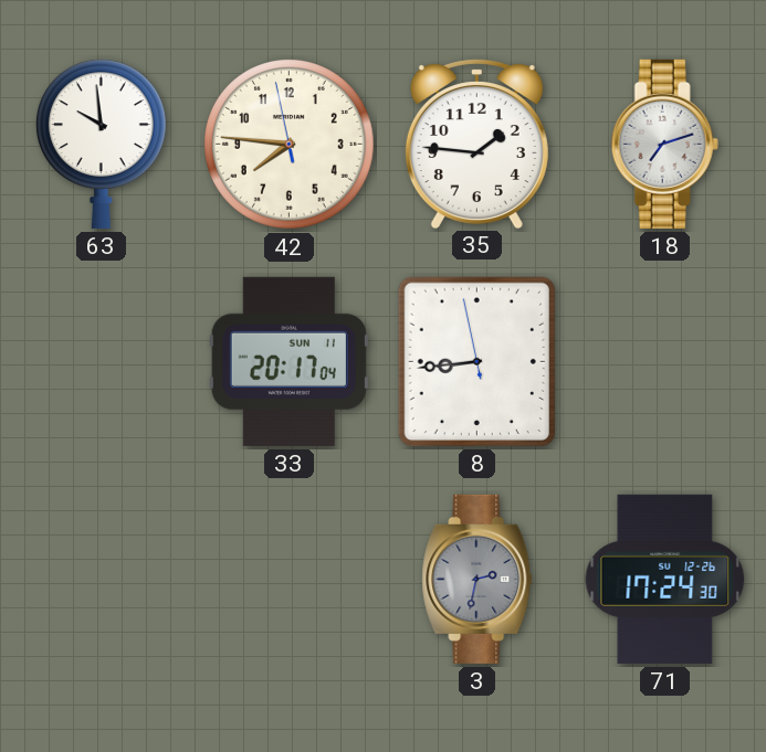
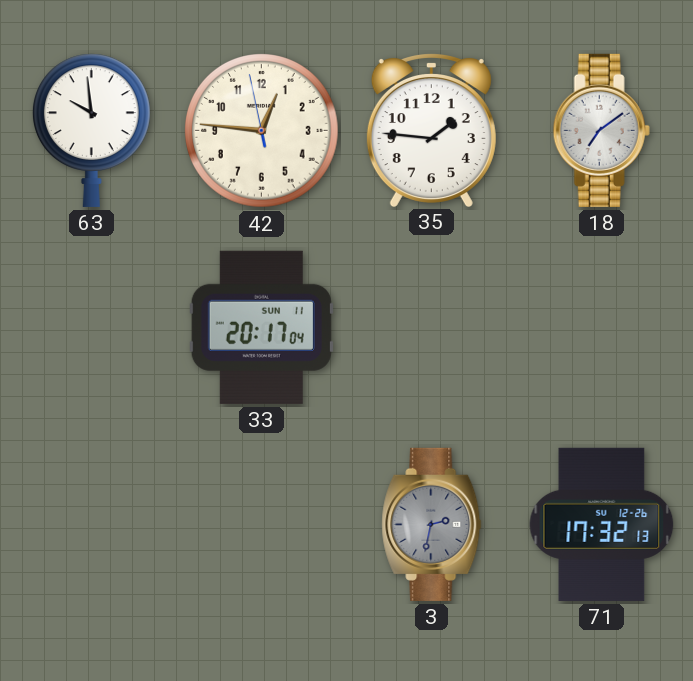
42: 7:45 -> 12:45 (262, 131)
18: 7:12 -> 7:09 (601, 130)
8: 8:43 -> none (476, 361)
71: 17:24 -> 17:32 (602, 524)
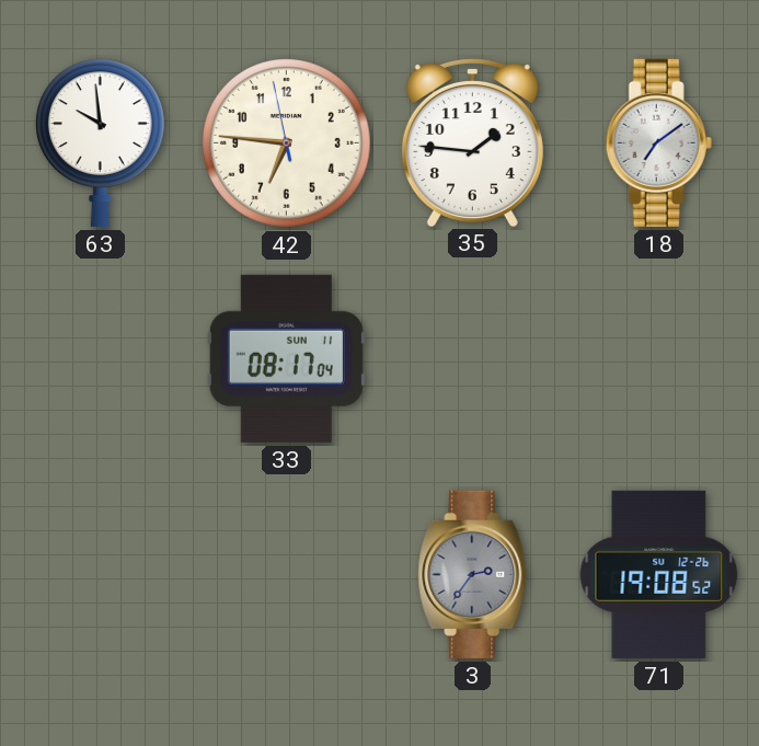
42: 12:45 -> 6:45 (287, 144)
33: 20:17 -> 08:17 (286, 358)
3: 2:32 -> 2:36 (473, 574)
71: 17:32 -> 19:08 (659, 574)
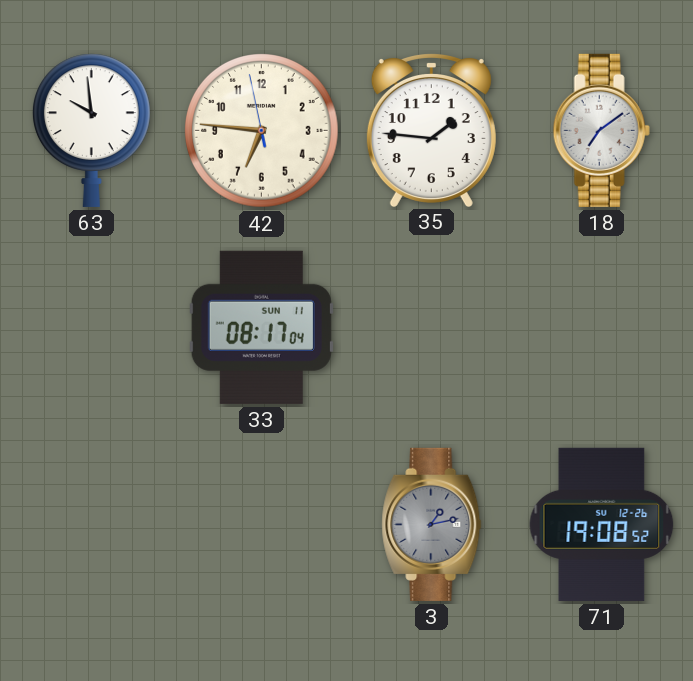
3: 2:36 -> 1:13 (432, 524)
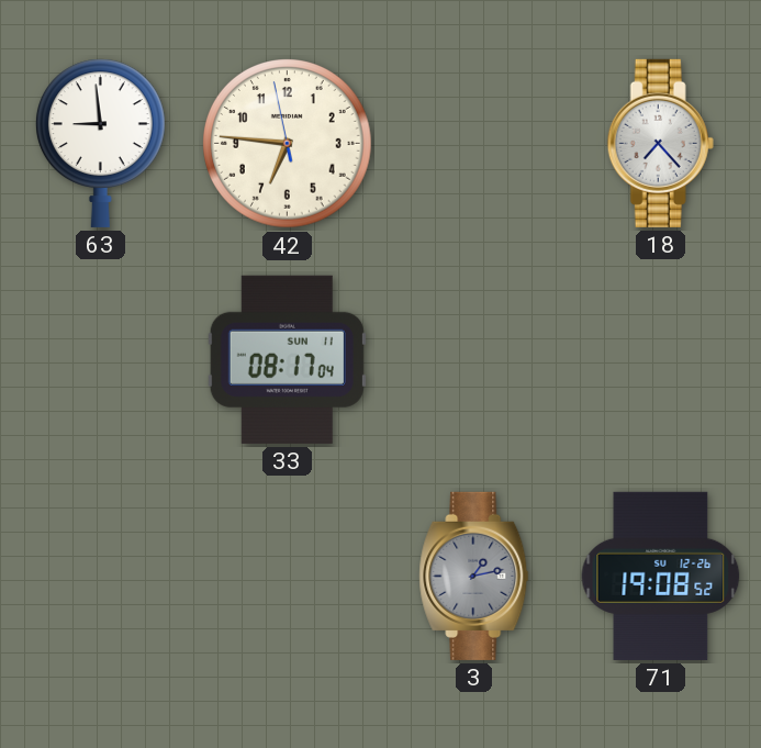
63: 9:59 -> 8:59 (100, 143)
35: 1:46 -> none (431, 130)
18: 7:09 -> 7:23 (660, 143)
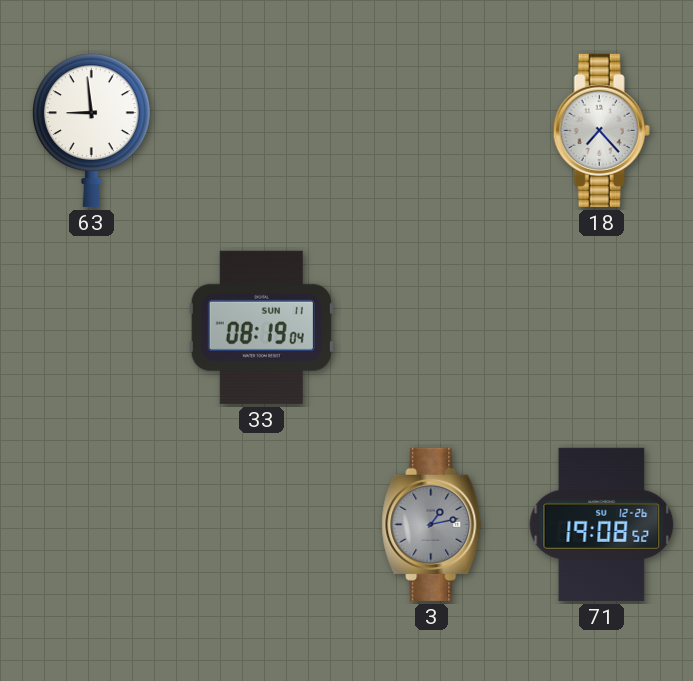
42: 6:45 -> none (288, 144)
33: 08:17 -> 08:19 (261, 327)
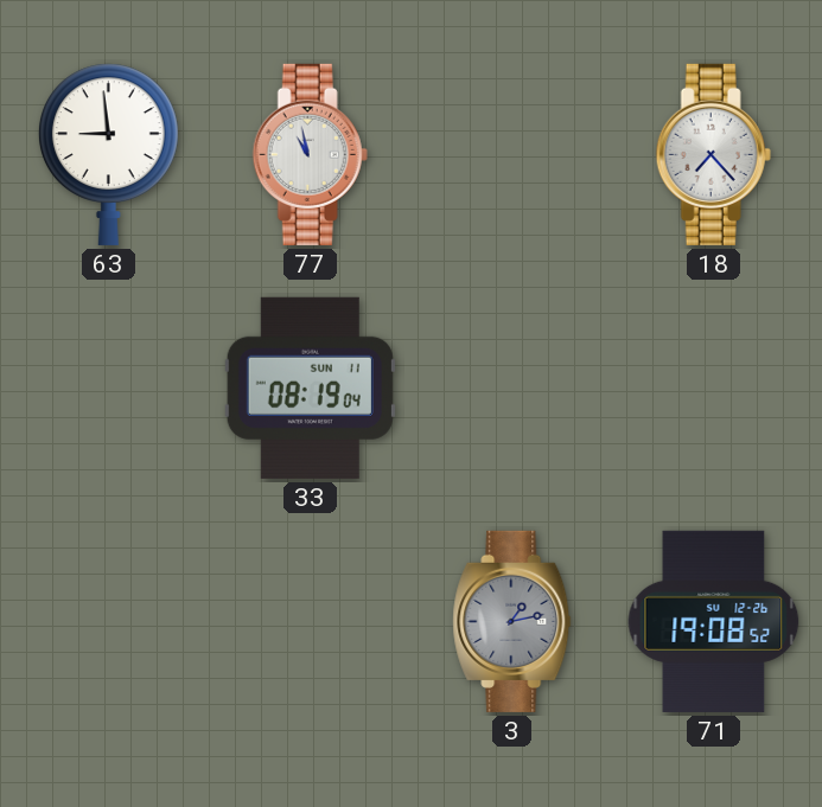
77: none -> 10:58 (310, 154)
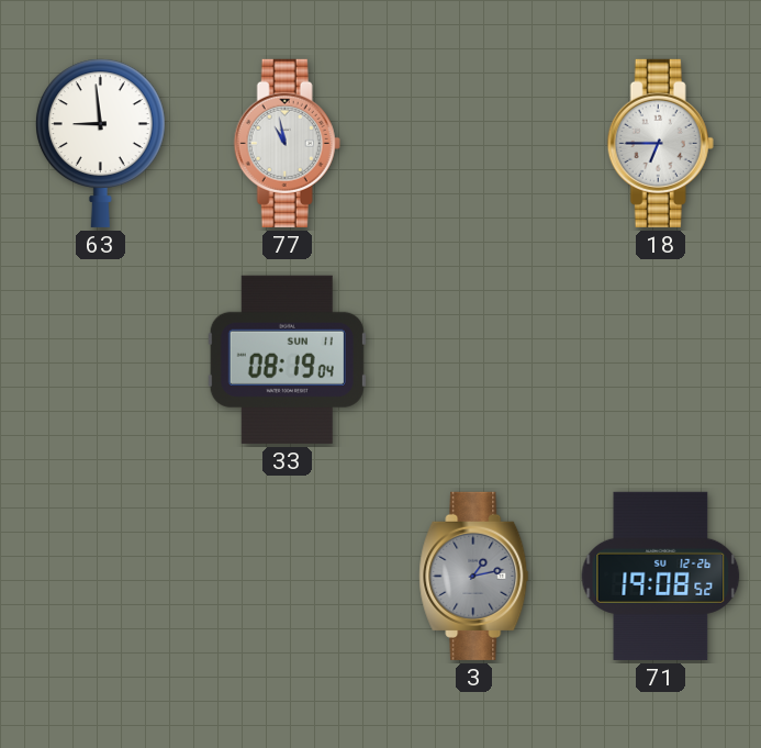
18: 7:23 -> 6:45 (660, 143)
